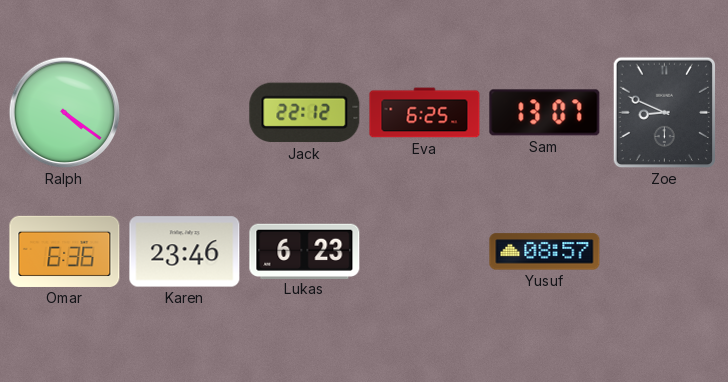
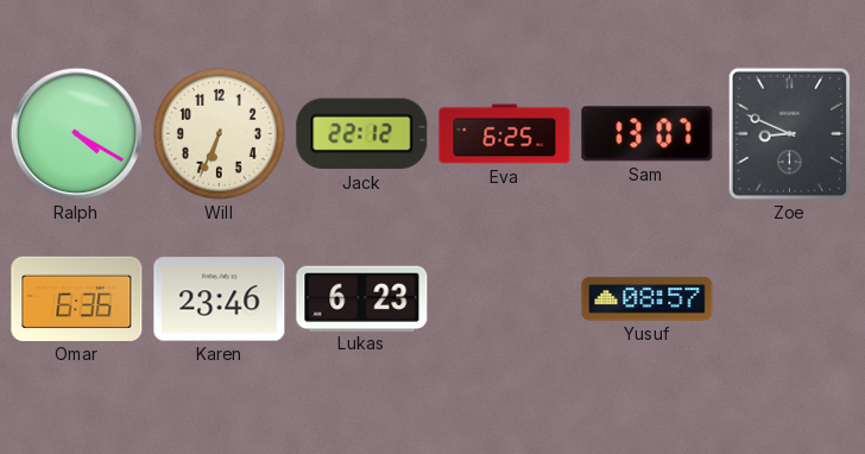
Ralph: 4:21 -> 4:20 (77, 134)
Will: none -> 6:34 (219, 133)
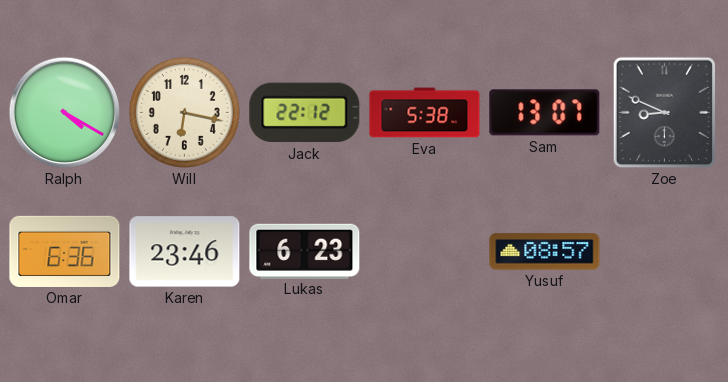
Will: 6:34 -> 6:17 (184, 112)
Eva: 6:25 -> 5:38 (425, 113)
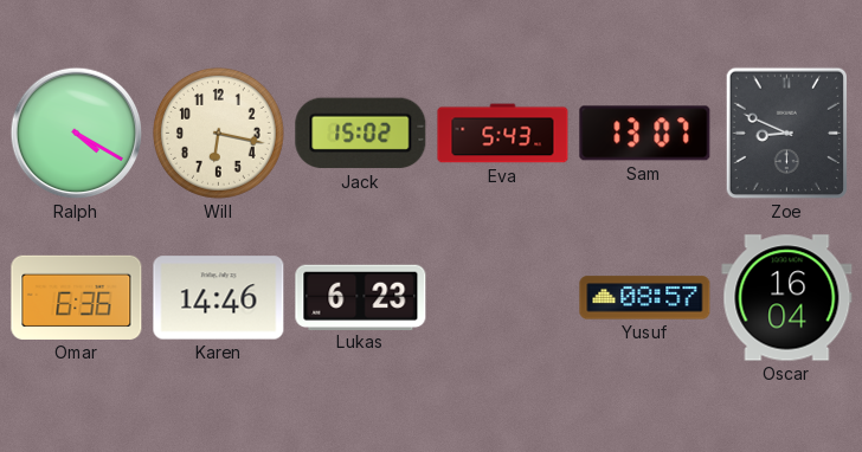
Jack: 22:12 -> 15:02 (361, 134)
Eva: 5:38 -> 5:43 (503, 134)
Karen: 23:46 -> 14:46 (219, 298)
Oscar: none -> 16:04 (787, 298)
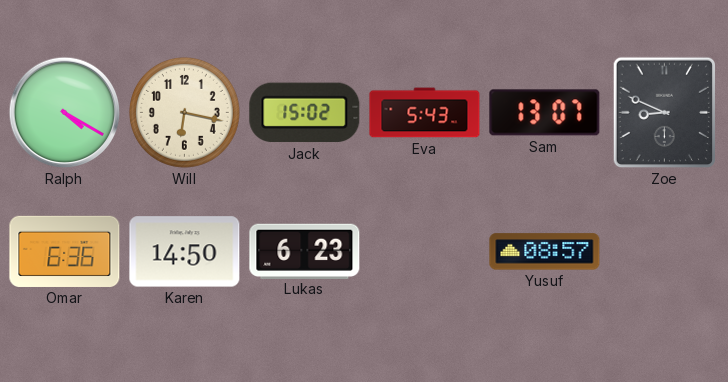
Karen: 14:46 -> 14:50 (185, 252)
Oscar: 16:04 -> none (787, 298)
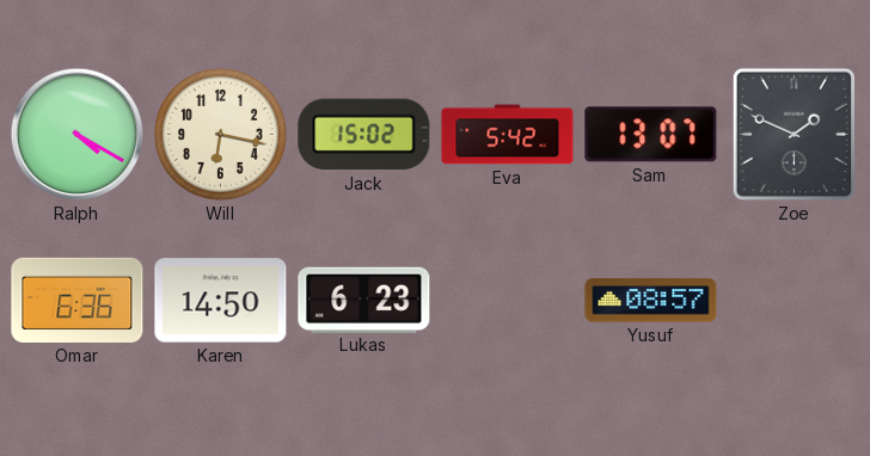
Eva: 5:43 -> 5:42 (508, 135)
Zoe: 8:49 -> 1:49 (795, 135)
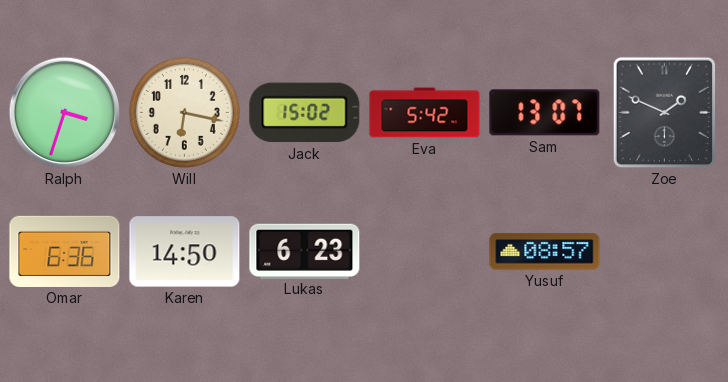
Ralph: 4:20 -> 3:33 (65, 113)
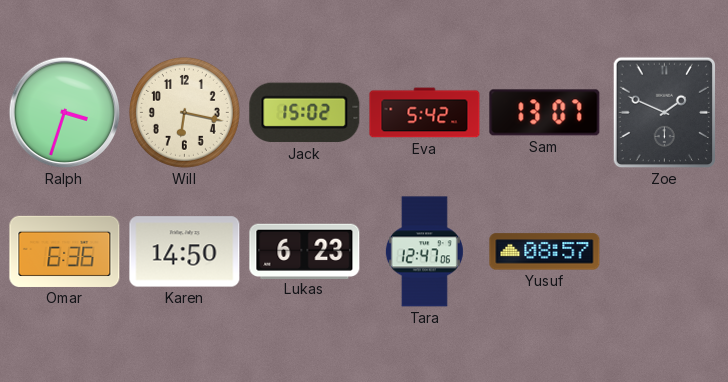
Tara: none -> 12:47 (424, 252)
